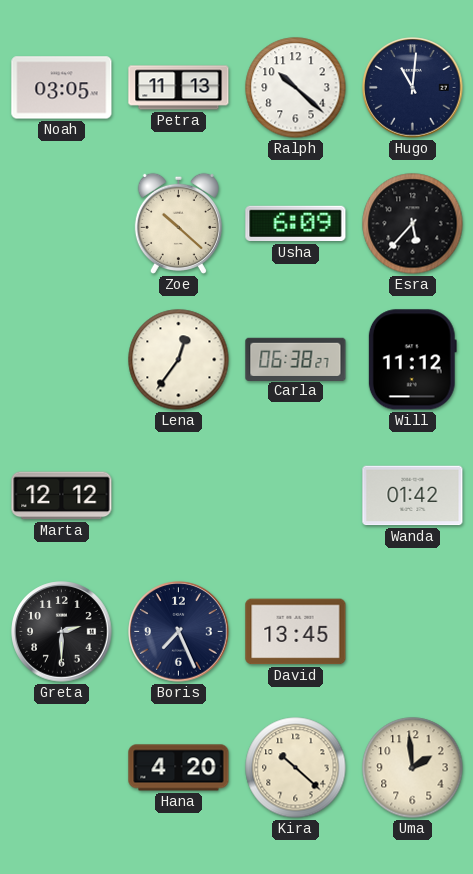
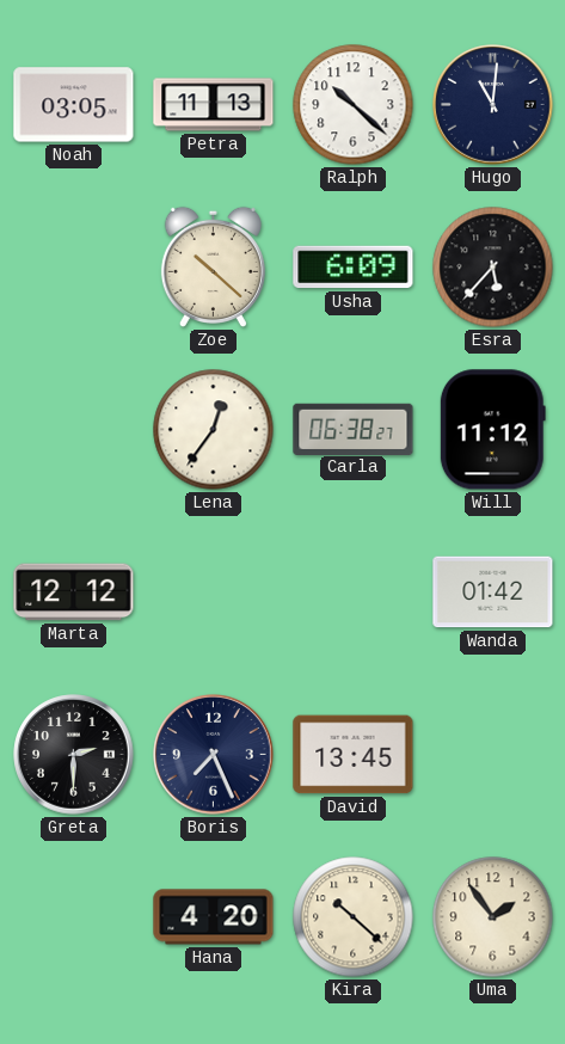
Uma: 1:59 -> 1:54 (493, 917)
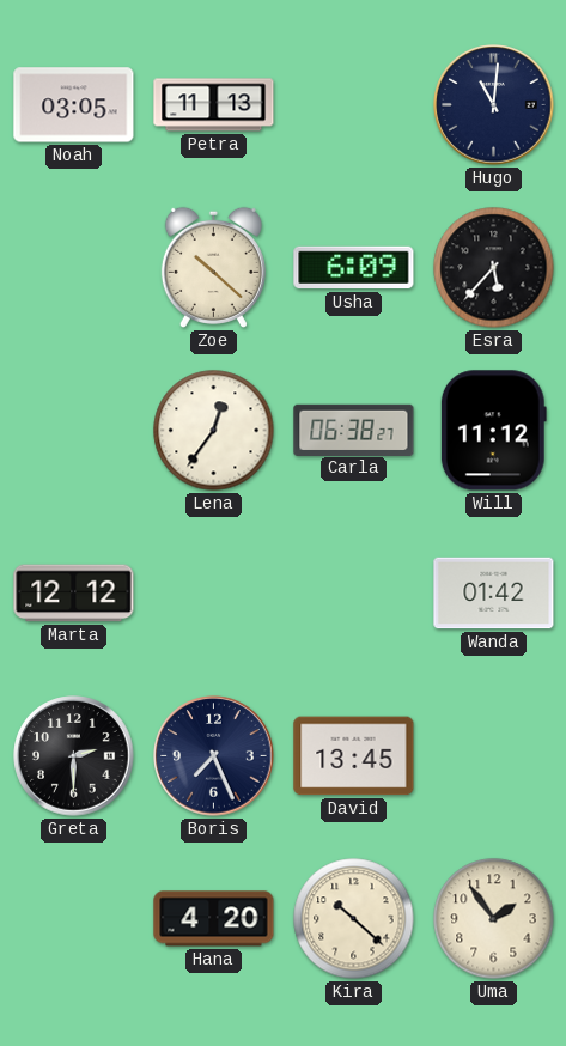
Ralph: 10:22 -> none (354, 105)
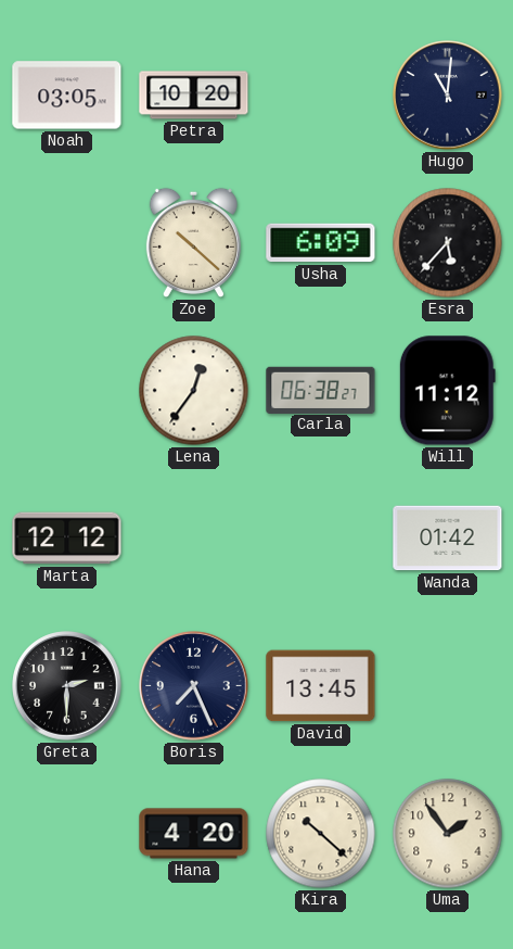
Petra: 11:13 -> 10:20 (194, 96)
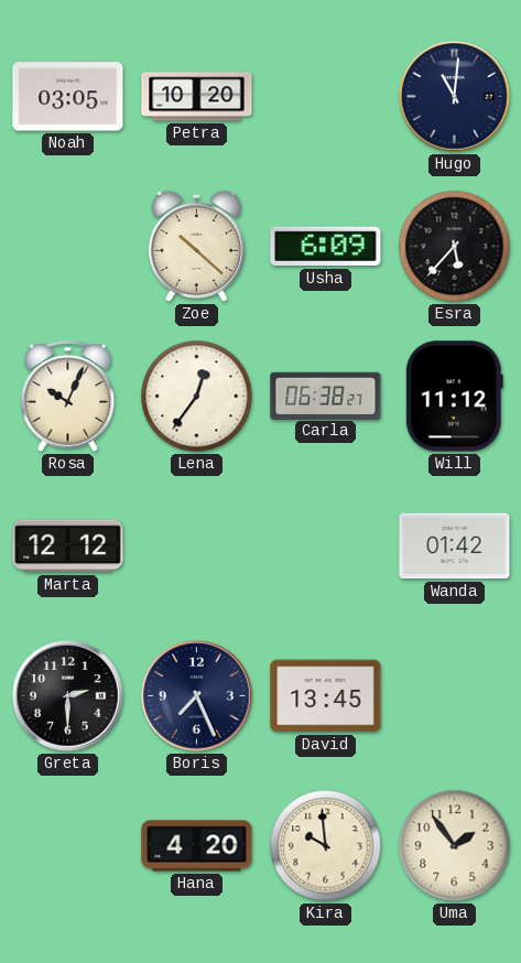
Rosa: none -> 10:04 (68, 397)
Kira: 10:22 -> 9:59 (326, 846)
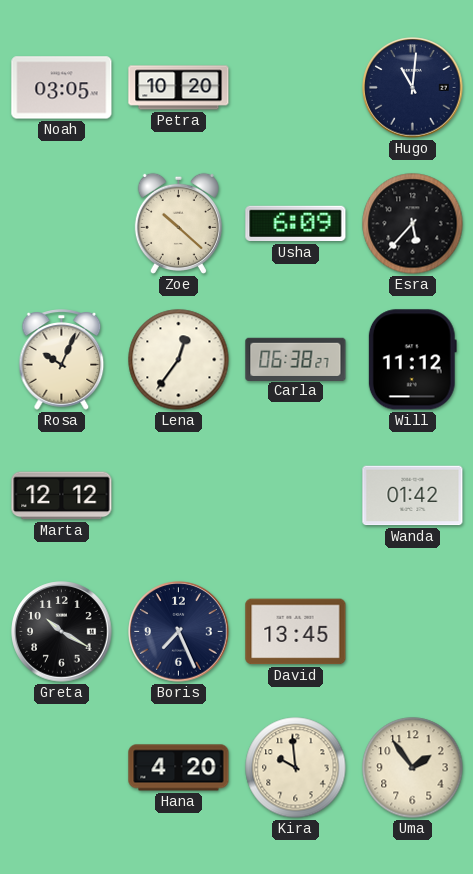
Greta: 2:30 -> 10:20 (62, 632)
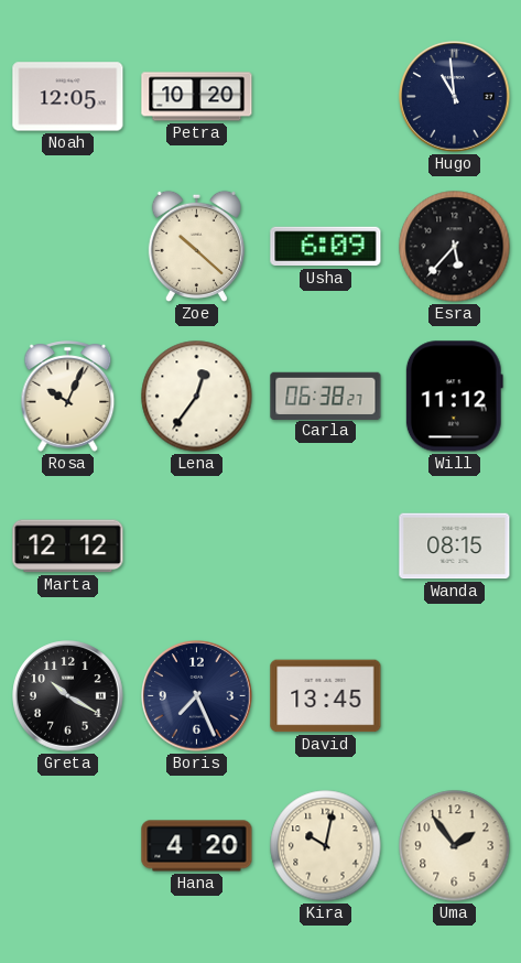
Noah: 03:05 -> 12:05 (68, 97)
Hugo: 11:01 -> 10:59 (455, 97)
Wanda: 01:42 -> 08:15 (455, 547)
Kira: 9:59 -> 10:02 (326, 846)
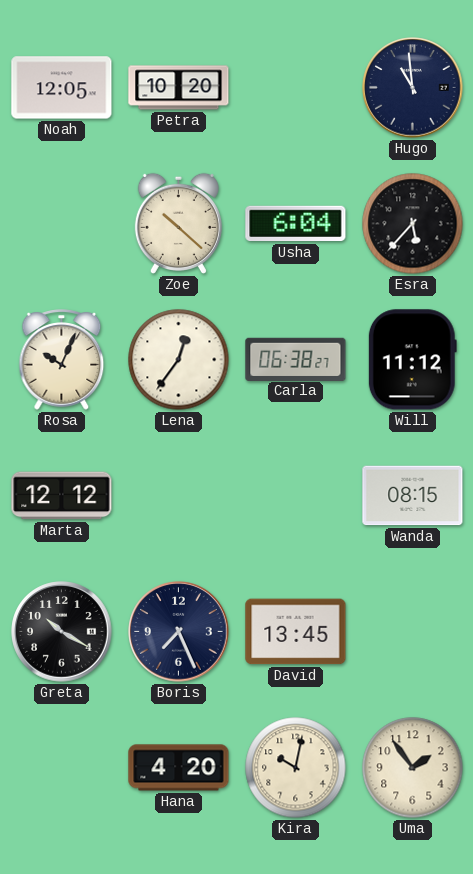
Usha: 6:09 -> 6:04 (296, 224)
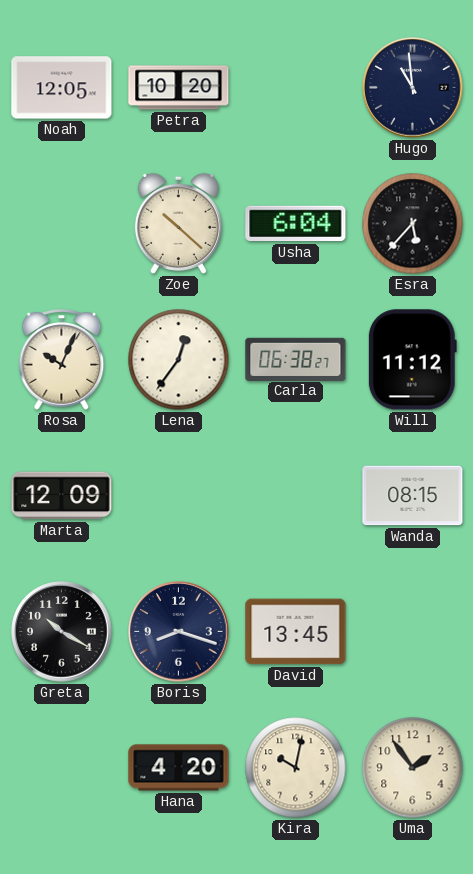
Marta: 12:12 -> 12:09 (62, 496)
Boris: 7:26 -> 8:18 (179, 632)
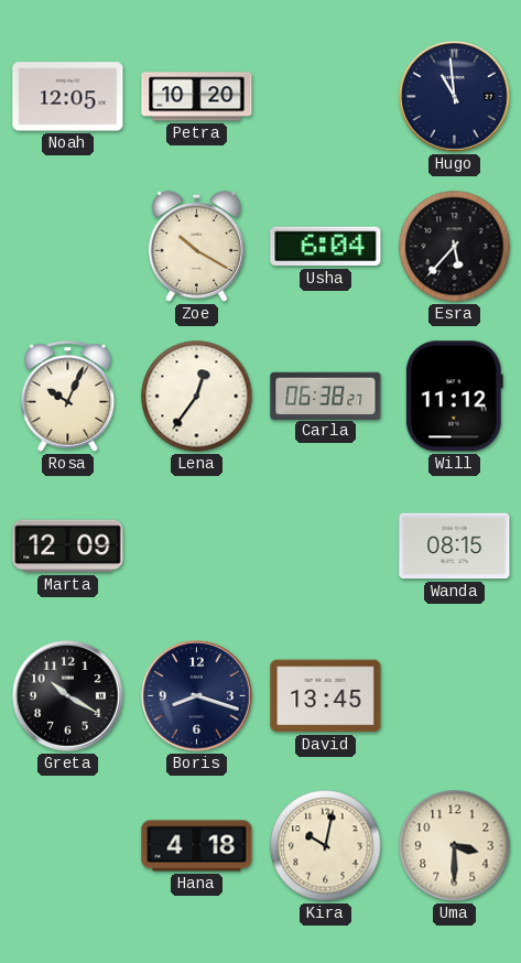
Zoe: 10:22 -> 10:20 (196, 246)
Hana: 4:20 -> 4:18 (197, 846)
Uma: 1:54 -> 3:30 (455, 846)
